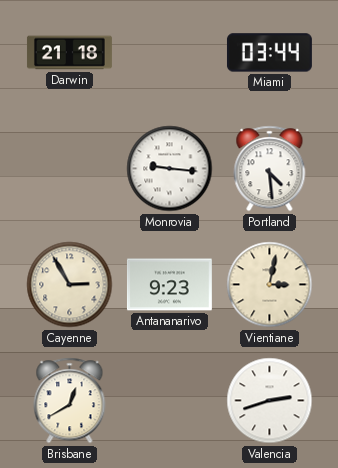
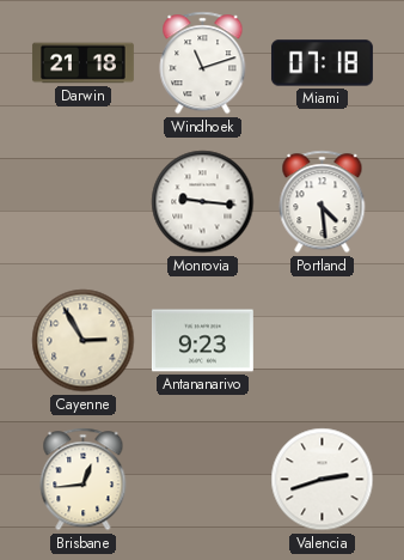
Windhoek: none -> 11:12 (203, 63)
Miami: 03:44 -> 07:18 (322, 63)
Vientiane: 3:02 -> none (270, 285)
Brisbane: 12:40 -> 12:44 (84, 480)
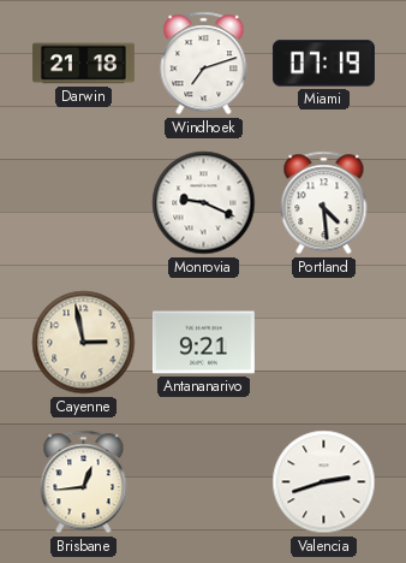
Windhoek: 11:12 -> 7:12 (204, 64)
Miami: 07:18 -> 07:19 (323, 64)
Monrovia: 9:16 -> 9:19 (204, 203)
Cayenne: 2:55 -> 2:58 (84, 343)
Antananarivo: 9:23 -> 9:21 (203, 343)
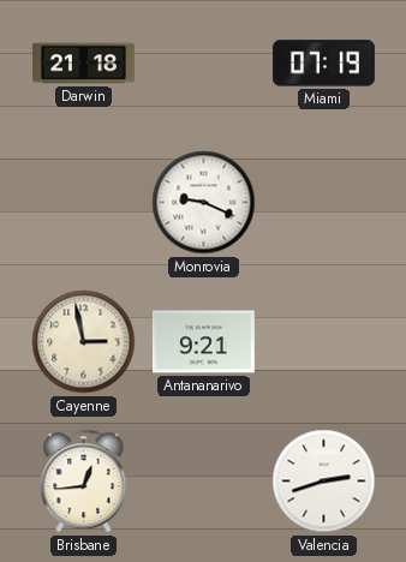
Windhoek: 7:12 -> none (204, 64)
Portland: 4:29 -> none (324, 203)
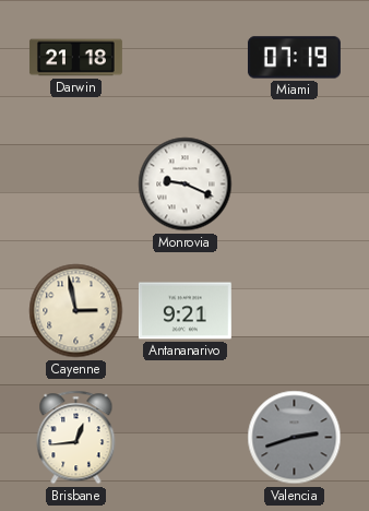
Valencia dial: white -> grey (295, 438)
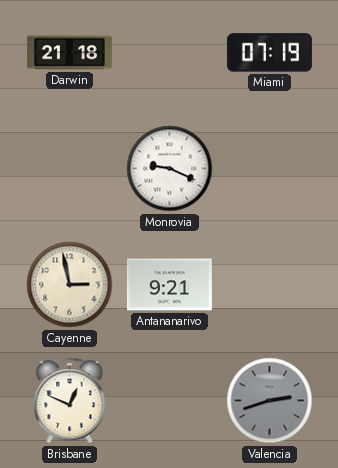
Brisbane: 12:44 -> 12:49 (70, 401)
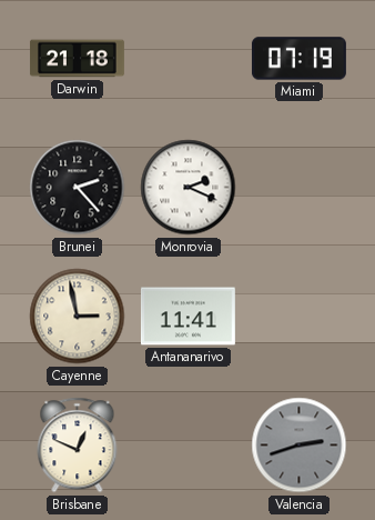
Brunei: none -> 2:23 (78, 188)
Monrovia: 9:19 -> 2:19 (189, 188)
Antananarivo: 9:21 -> 11:41 (187, 317)
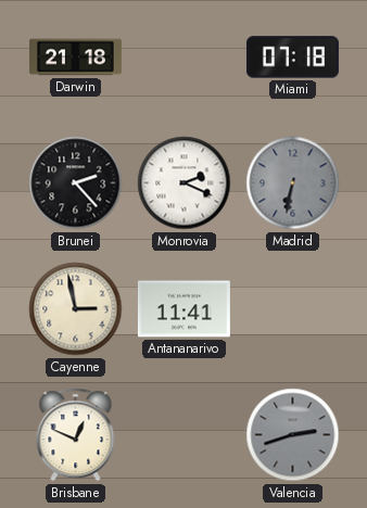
Miami: 07:19 -> 07:18 (292, 58)
Madrid: none -> 6:32 (293, 183)
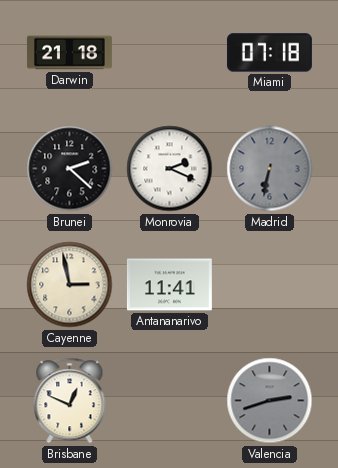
Brunei: 2:23 -> 2:22 (70, 169)
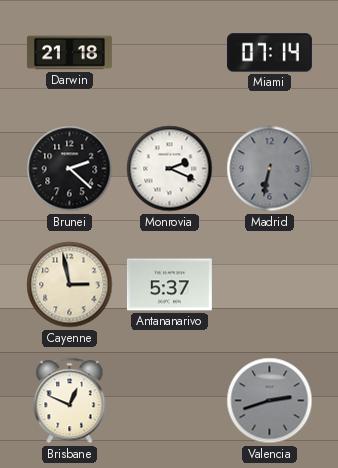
Miami: 07:18 -> 07:14 (269, 53)
Antananarivo: 11:41 -> 5:37 (169, 285)
